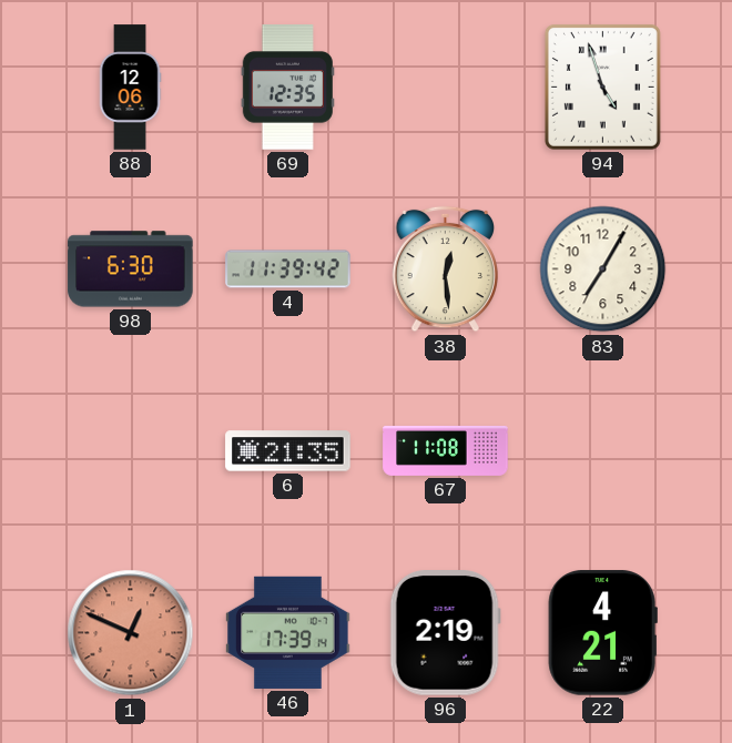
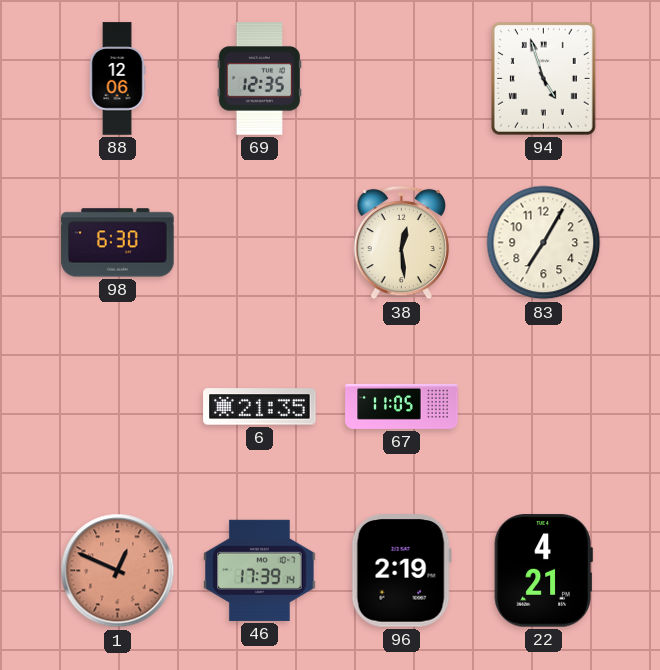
4: 11:39 -> none (288, 269)
67: 11:08 -> 11:05 (402, 406)
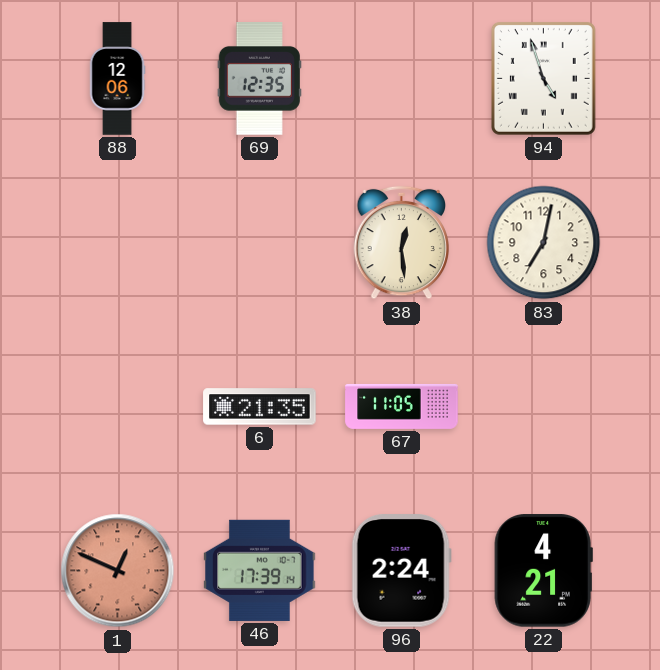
98: 6:30 -> none (118, 243)
83: 7:05 -> 7:02 (544, 243)
96: 2:19 -> 2:24 (401, 571)
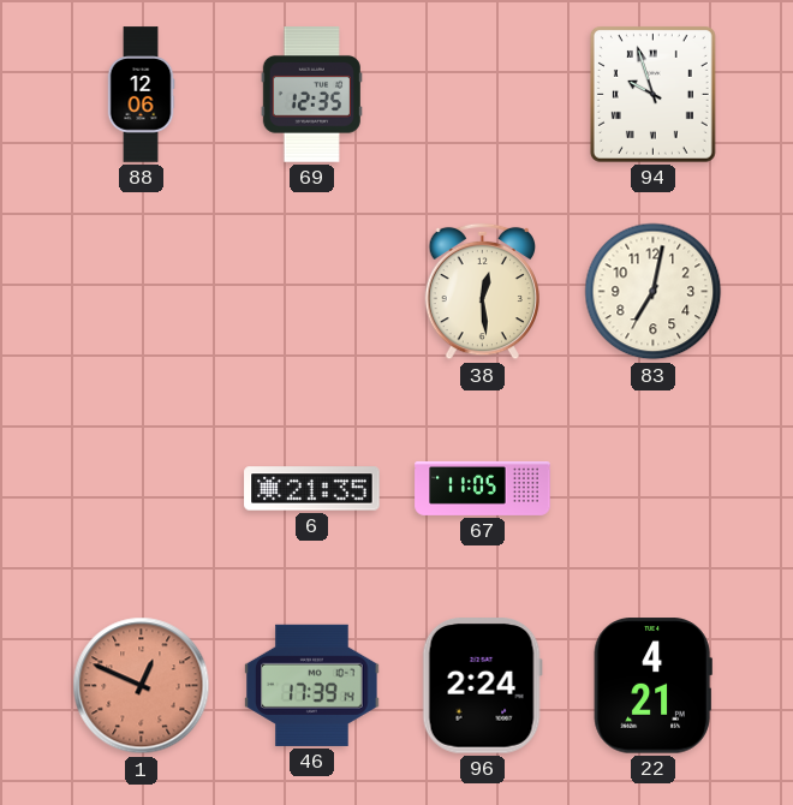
94: 4:57 -> 9:57 (652, 94)
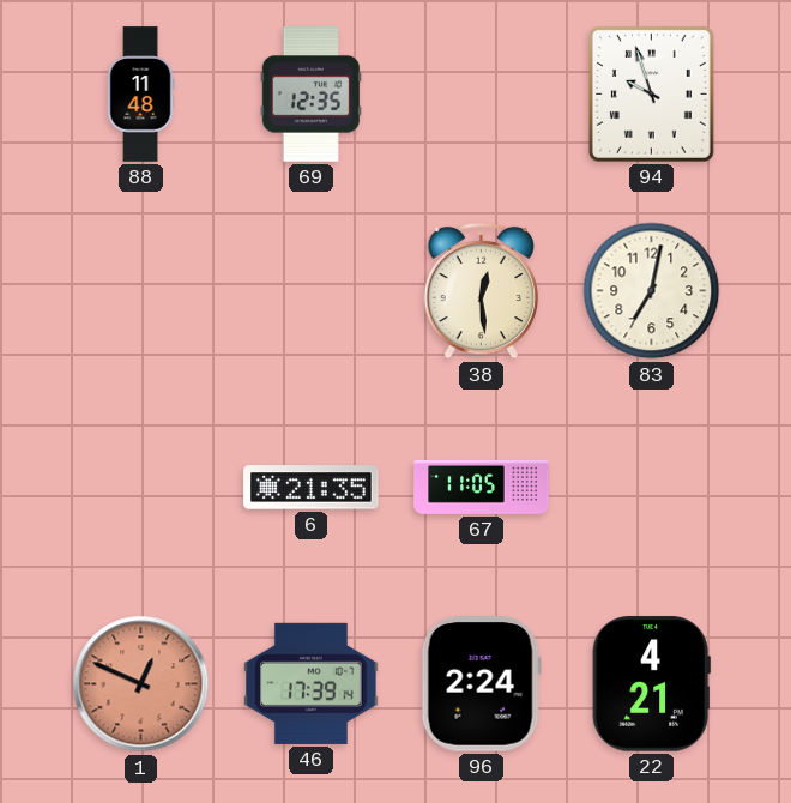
88: 12:06 -> 11:48 (140, 95)
